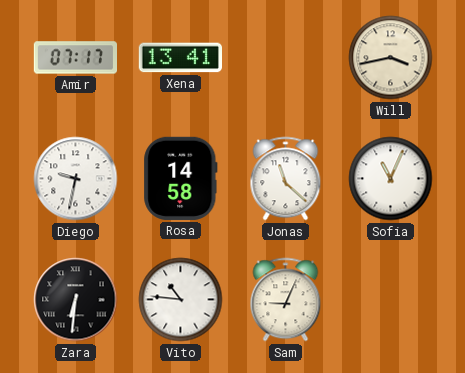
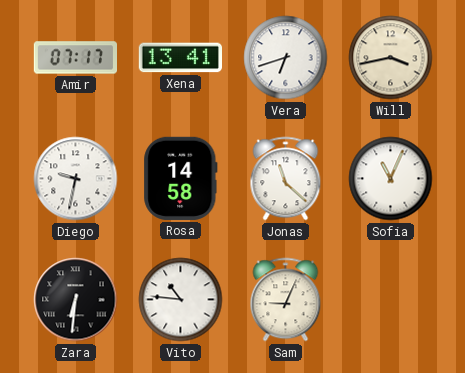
Vera: none -> 6:42 (286, 58)
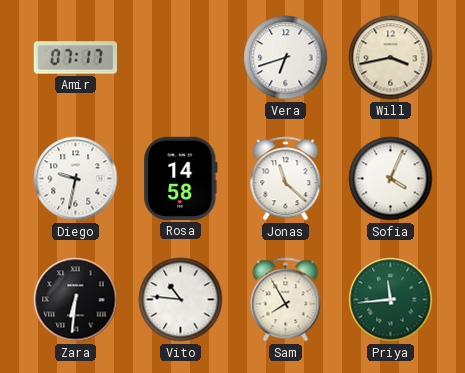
Xena: 13:41 -> none (180, 58)
Sofia: 11:04 -> 4:04 (391, 179)
Sam: 9:04 -> 7:55 (286, 300)
Priya: none -> 11:44 (391, 300)
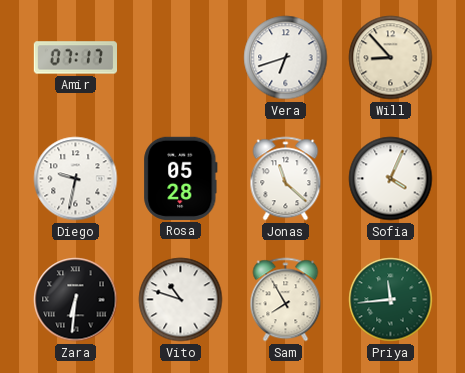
Will: 3:43 -> 8:53 (391, 58)
Rosa: 14:58 -> 05:28 (181, 178)
Vito: 10:46 -> 10:48 (181, 300)
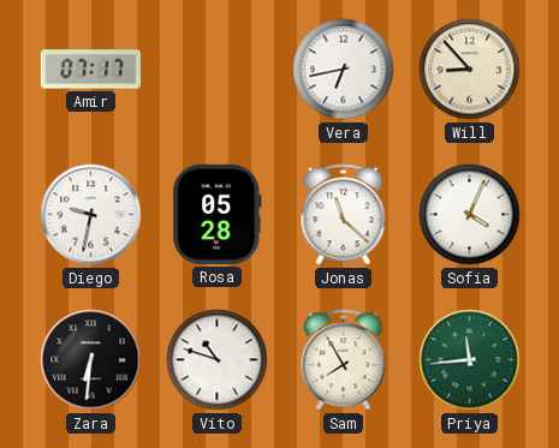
Vera: 6:42 -> 6:43 (344, 70)
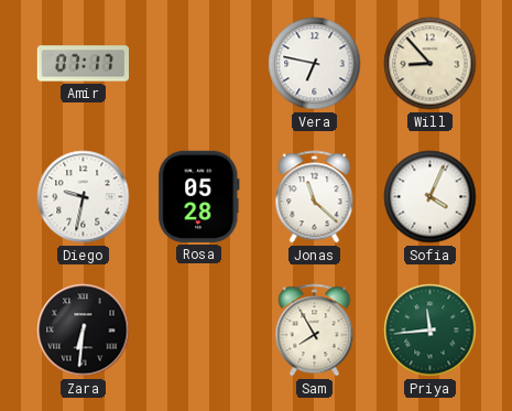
Vera: 6:43 -> 6:47 (315, 64)
Vito: 10:48 -> none (218, 360)
